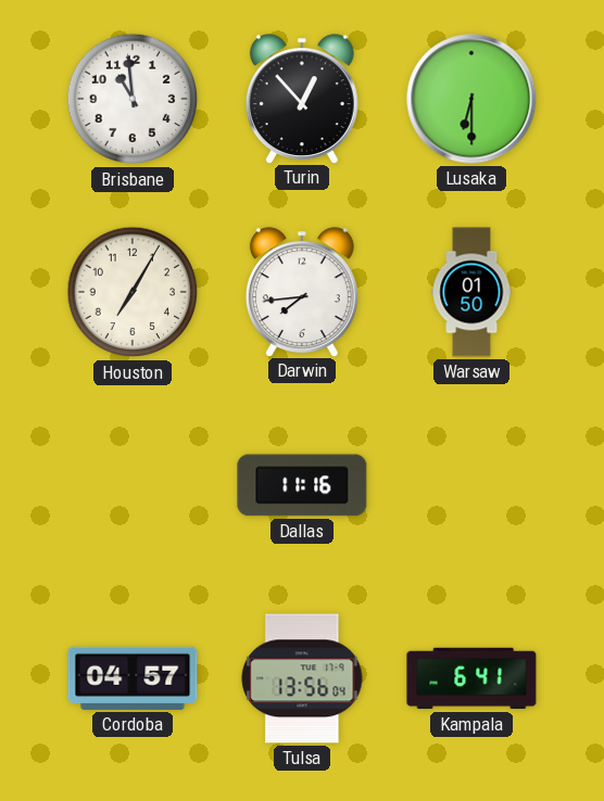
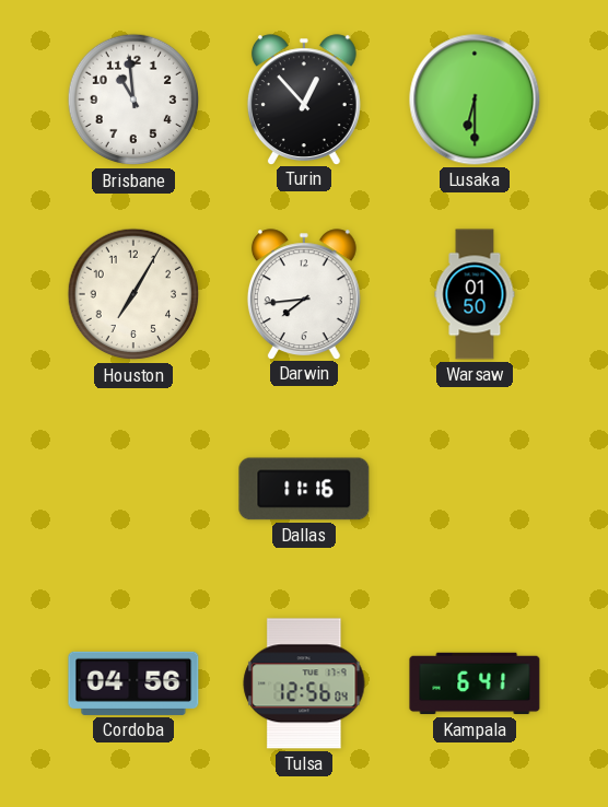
Cordoba: 04:57 -> 04:56 (133, 683)
Tulsa: 13:56 -> 12:56 (304, 683)
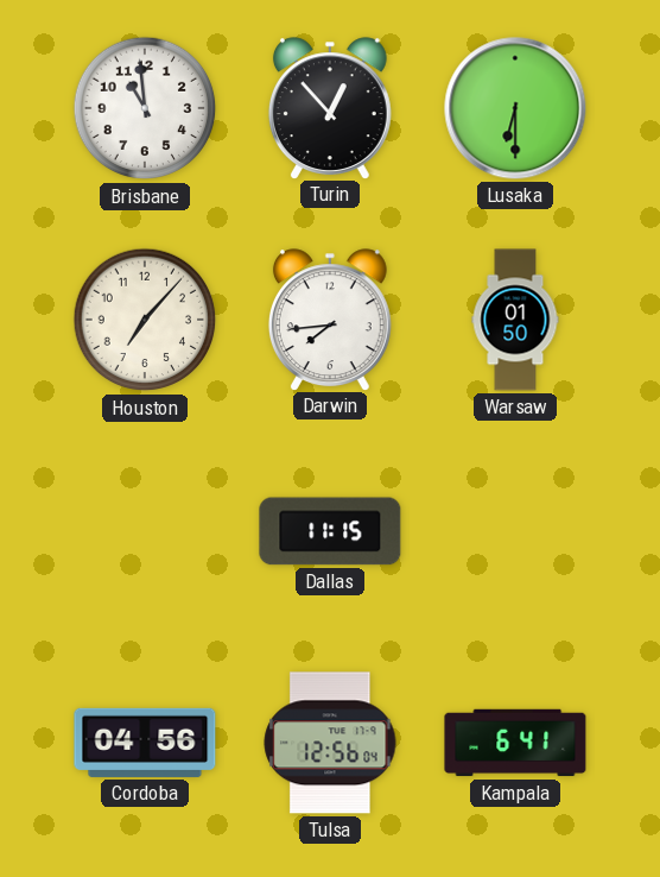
Houston: 7:05 -> 7:07 (145, 320)
Dallas: 11:16 -> 11:15 (330, 531)
